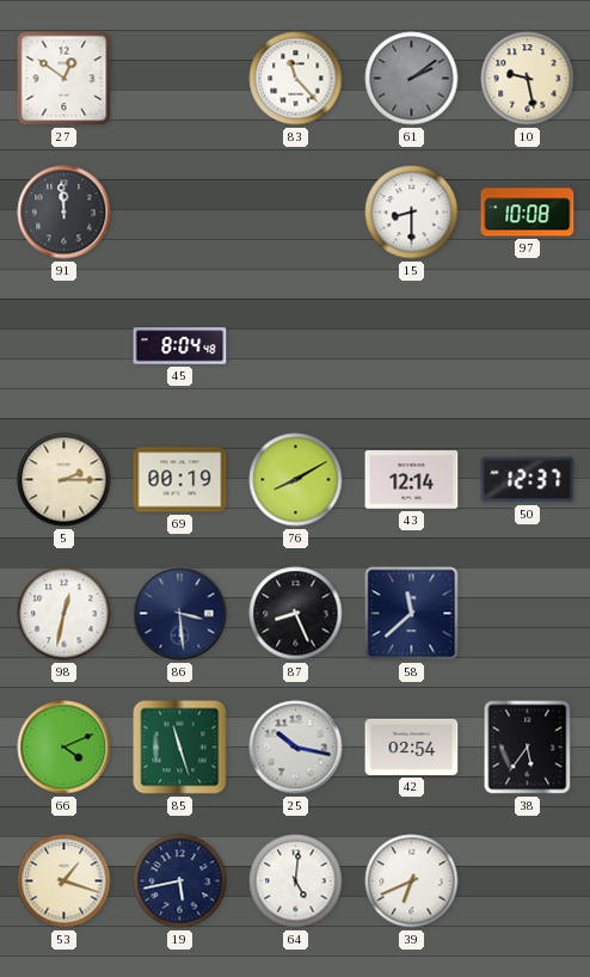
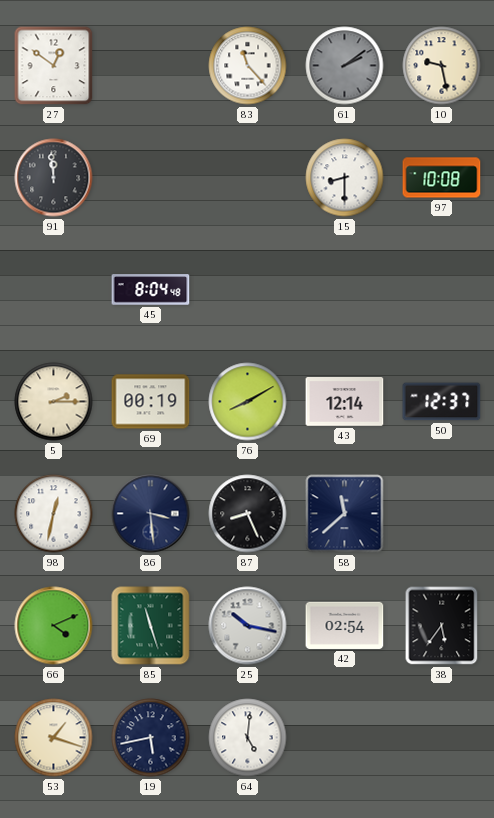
39: 6:41 -> none (412, 881)
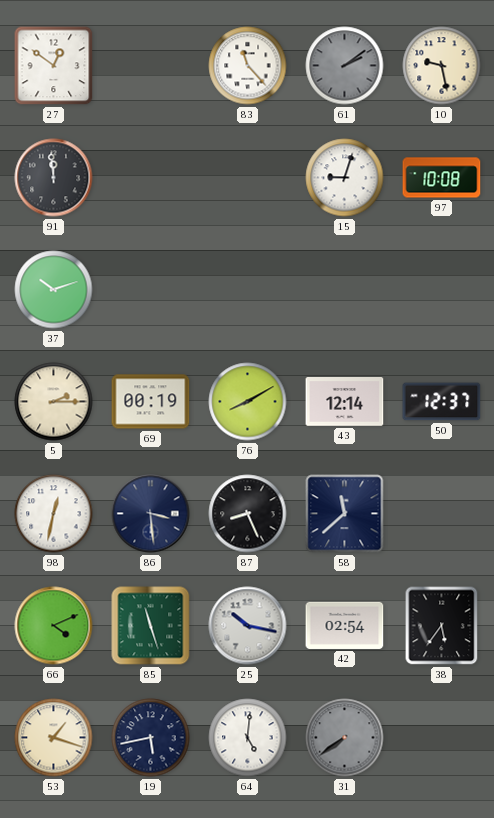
15: 8:30 -> 9:03 (345, 178)
37: none -> 10:12 (54, 290)
45: 8:04 -> none (151, 290)
31: none -> 7:39 (345, 738)
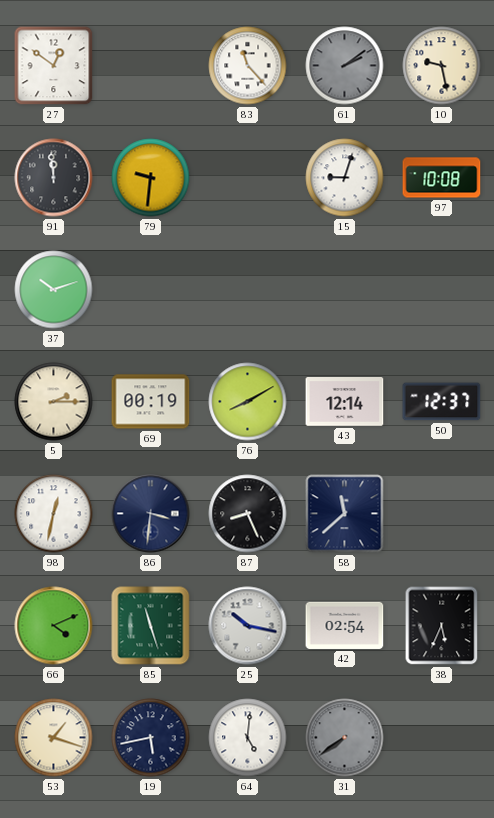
79: none -> 9:31 (151, 178)
86: 3:29 -> 3:31 (151, 514)
38: 5:36 -> 5:34 (442, 626)
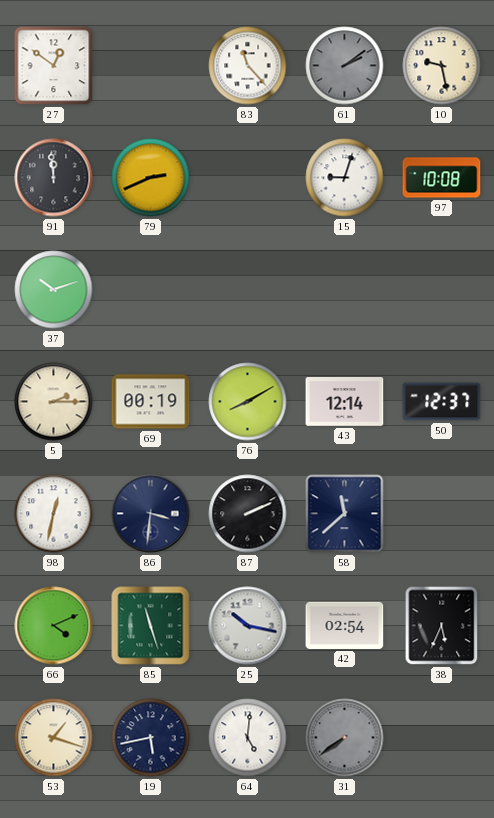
79: 9:31 -> 2:41 (151, 178)
87: 8:26 -> 2:11 (248, 514)
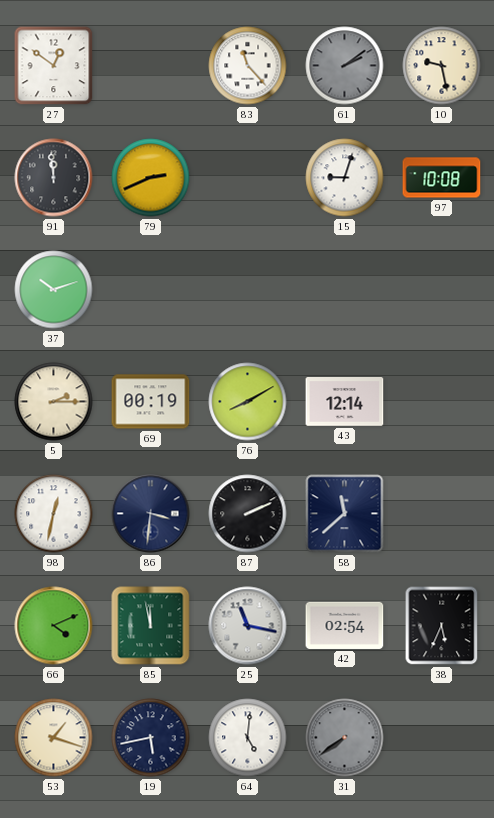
50: 12:37 -> none (442, 402)
85: 11:27 -> 11:58 (151, 626)
25: 10:17 -> 11:17 (248, 626)
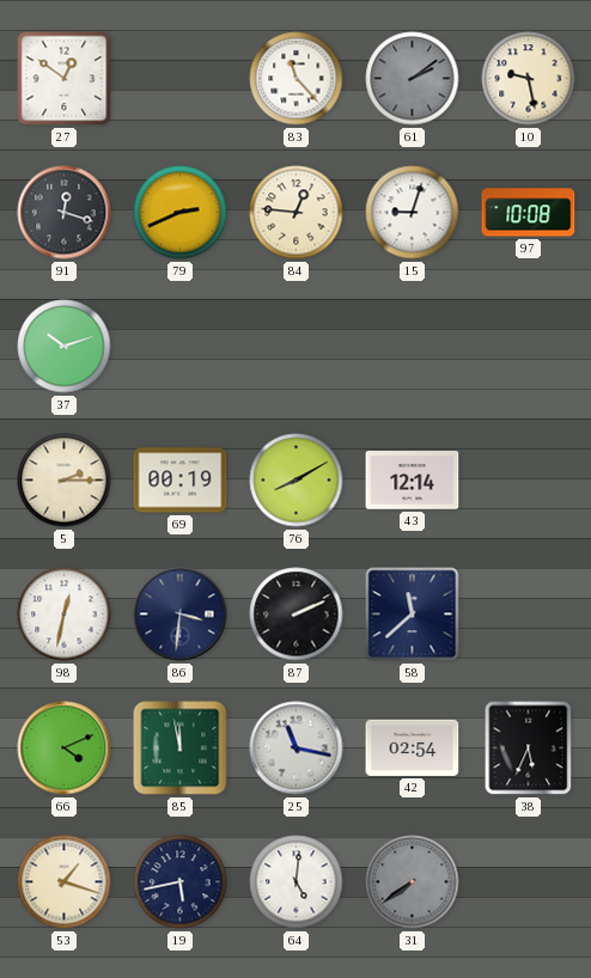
91: 11:59 -> 12:18 (65, 213)
84: none -> 12:46 (297, 213)
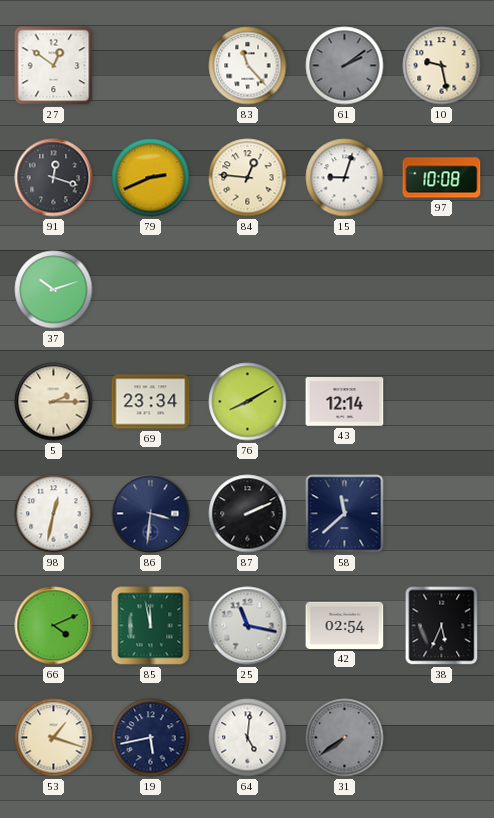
69: 00:19 -> 23:34 (151, 402)
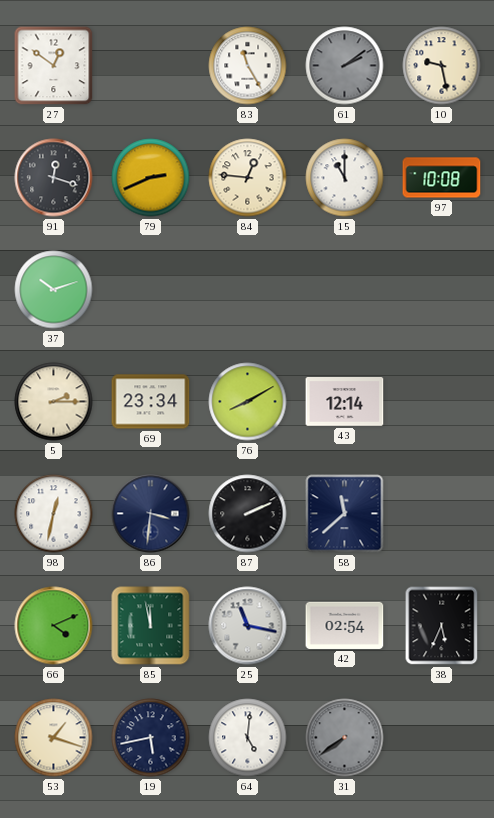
83: 11:23 -> 11:25 (248, 66)
15: 9:03 -> 11:00 (345, 178)
